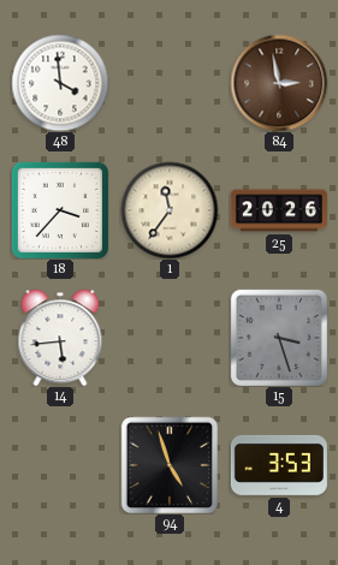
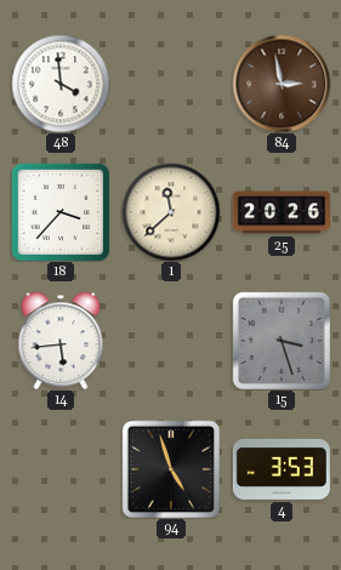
1: 11:36 -> 11:38 (171, 212)
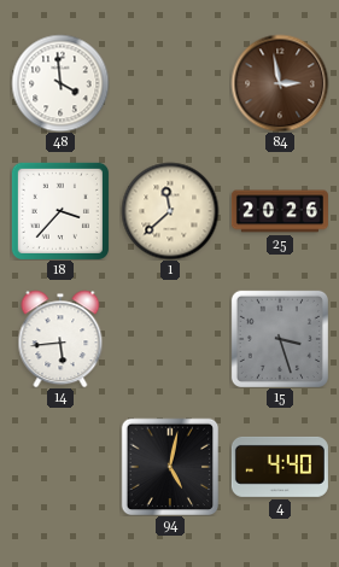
94: 4:57 -> 5:02 (170, 467)
4: 3:53 -> 4:40 (280, 467)
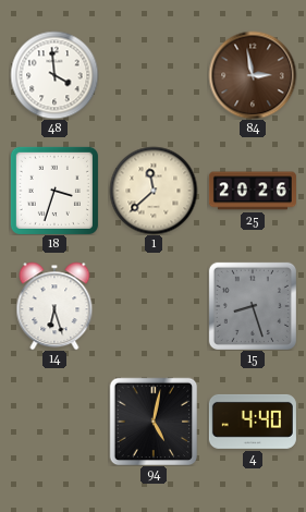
18: 3:37 -> 3:33 (54, 191)
14: 5:44 -> 6:27 (54, 306)
15: 3:27 -> 8:27 (253, 306)
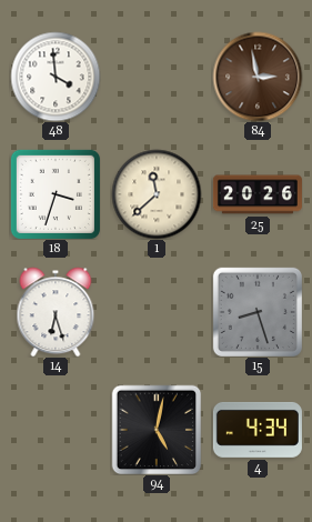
4: 4:40 -> 4:34 (258, 430)
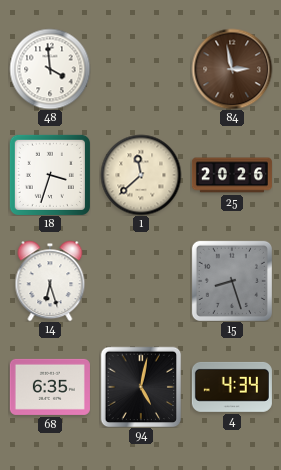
68: none -> 6:35 (50, 387)
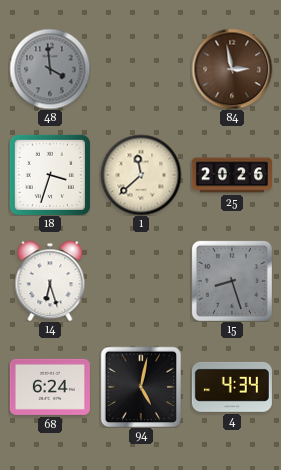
48 dial: white -> grey (50, 69)
68: 6:35 -> 6:24 (50, 387)
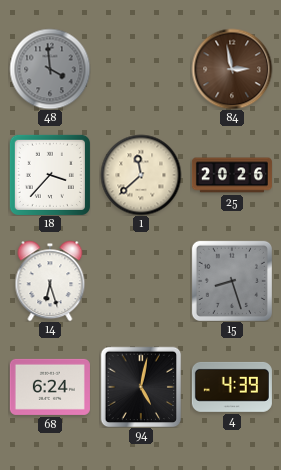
18: 3:33 -> 3:37 (50, 175)
4: 4:34 -> 4:39 (232, 387)
